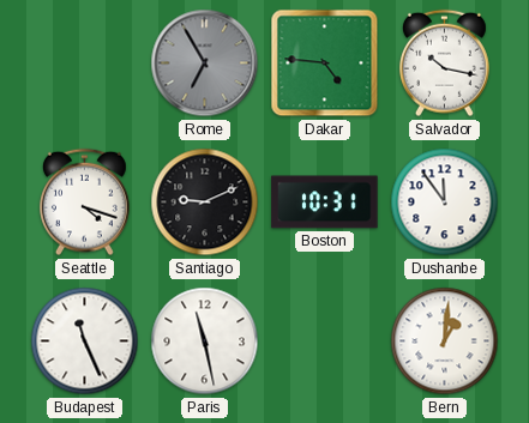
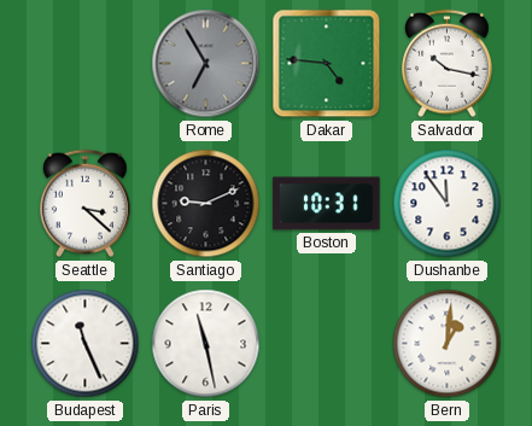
Seattle: 4:18 -> 3:22 (84, 204)
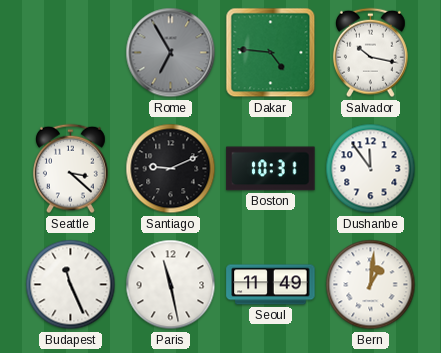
Seoul: none -> 11:49 (271, 285)
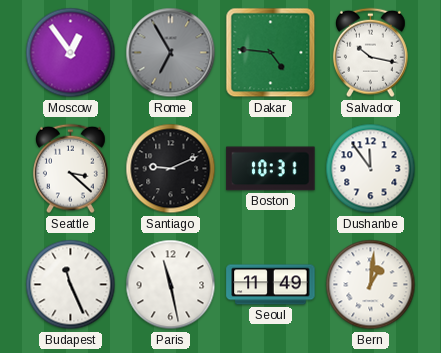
Moscow: none -> 12:54 (71, 53)
